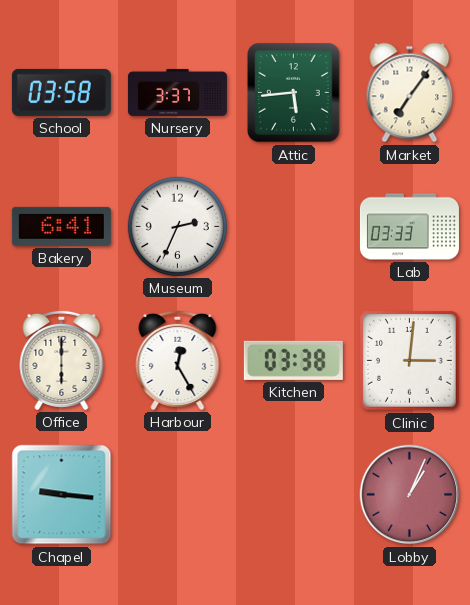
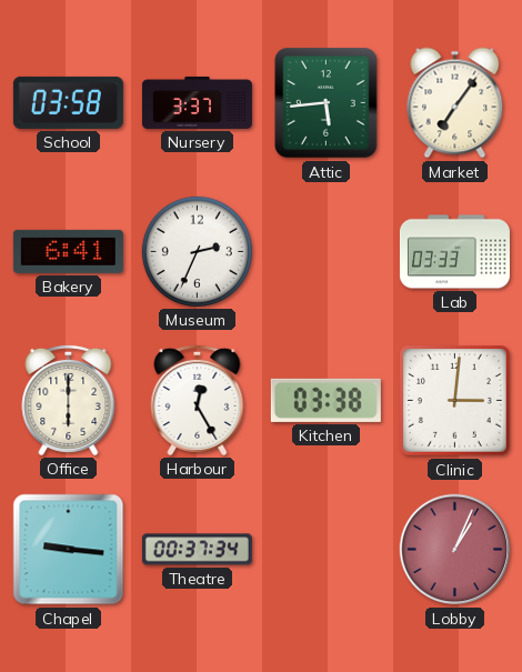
Theatre: none -> 00:37 (197, 550)
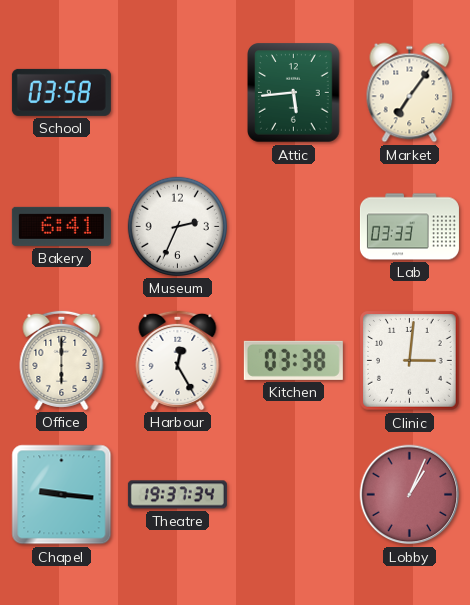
Nursery: 3:37 -> none (197, 102)
Theatre: 00:37 -> 19:37 (177, 495)
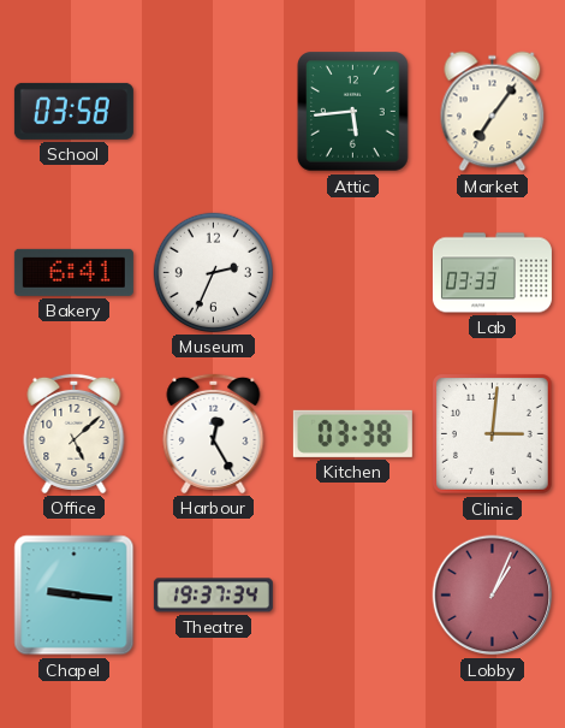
Office: 6:00 -> 5:08 (75, 433)
